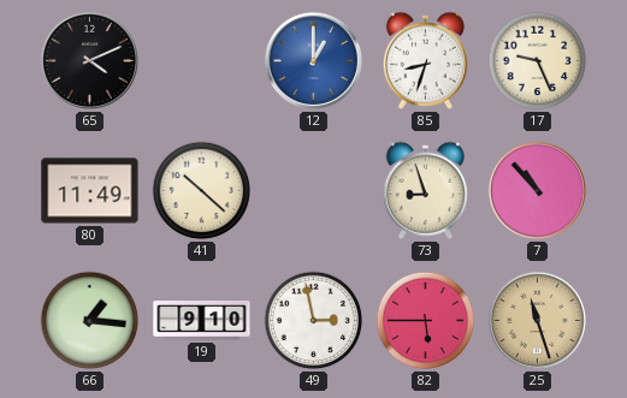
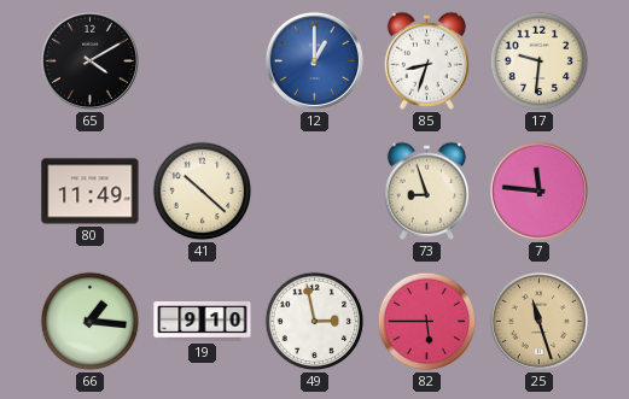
65: 4:11 -> 4:10 (89, 60)
17: 9:26 -> 9:31 (540, 61)
7: 10:53 -> 11:46 (538, 190)
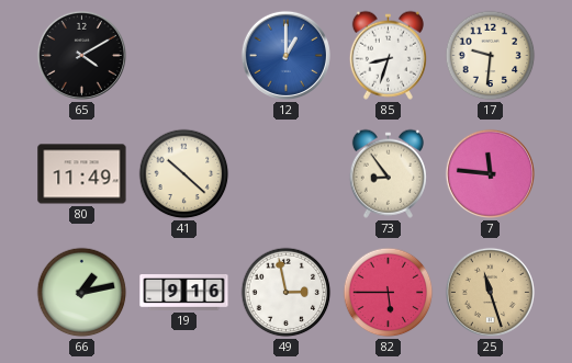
73: 8:57 -> 8:54 (388, 173)
66: 1:16 -> 1:13 (82, 293)
19: 9:10 -> 9:16 (184, 293)
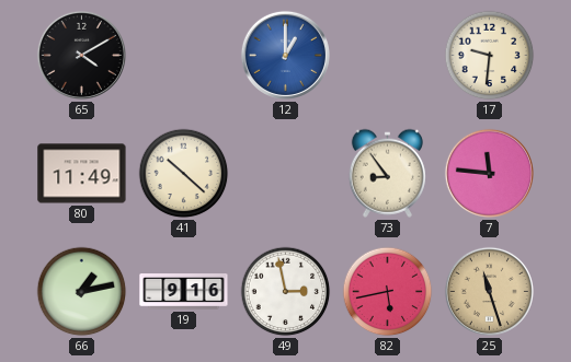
85: 8:33 -> none (388, 55)
82: 5:45 -> 5:43 (388, 292)
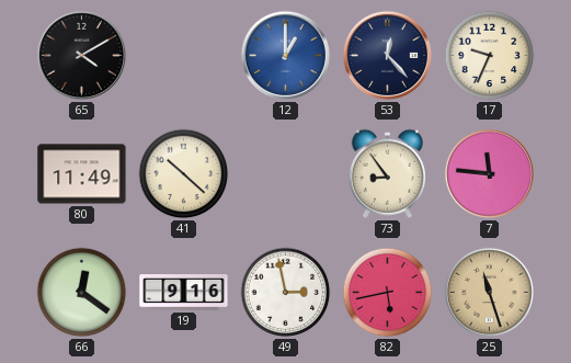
53: none -> 12:23 (387, 55)
17: 9:31 -> 9:34 (490, 56)
66: 1:13 -> 12:21 (82, 293)
